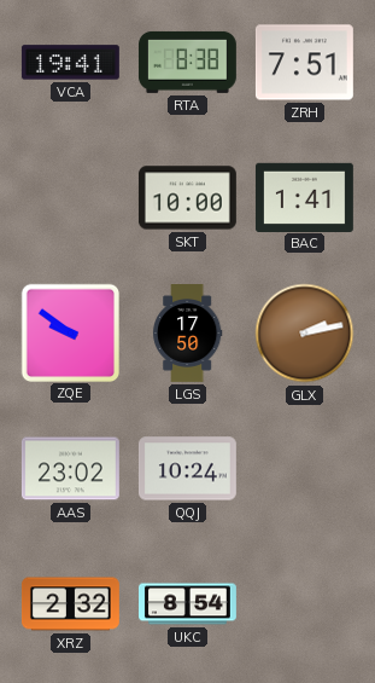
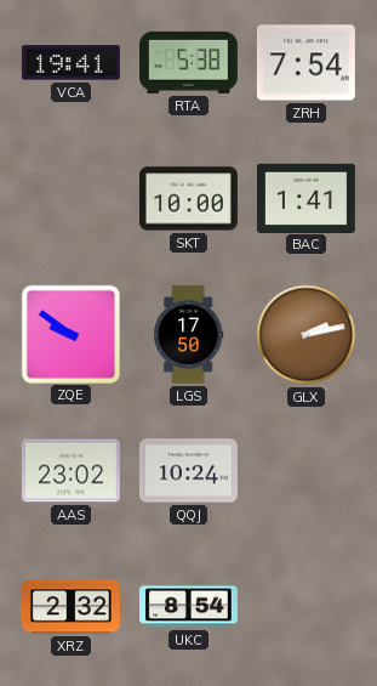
RTA: 8:38 -> 5:38 (188, 62)
ZRH: 7:51 -> 7:54 (305, 63)
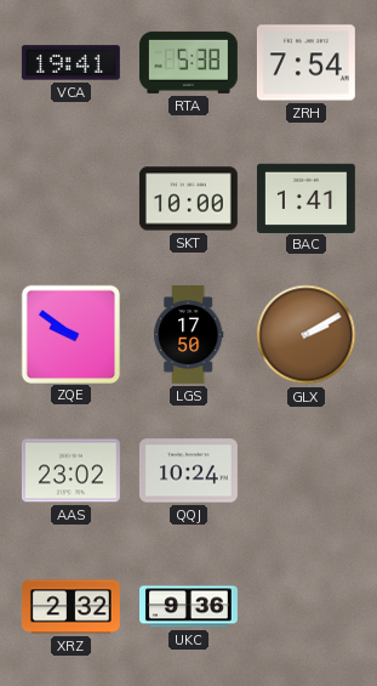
GLX: 2:13 -> 2:10 (307, 335)
UKC: 8:54 -> 9:36 (189, 607)
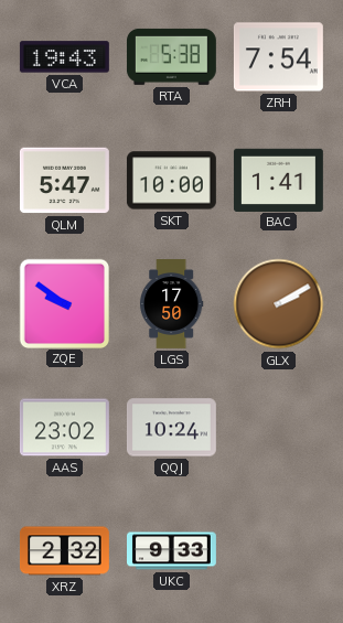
VCA: 19:41 -> 19:43 (64, 57)
QLM: none -> 5:47 (64, 181)
UKC: 9:36 -> 9:33 (172, 551)
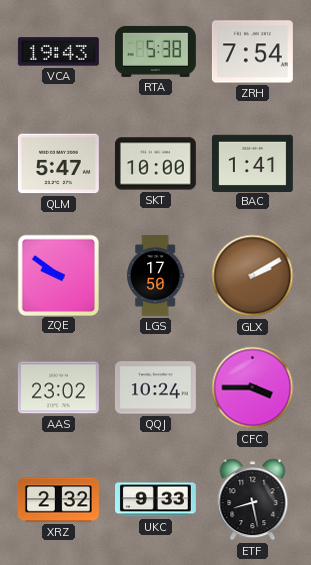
CFC: none -> 3:45 (253, 388)
ETF: none -> 8:28 (253, 500)
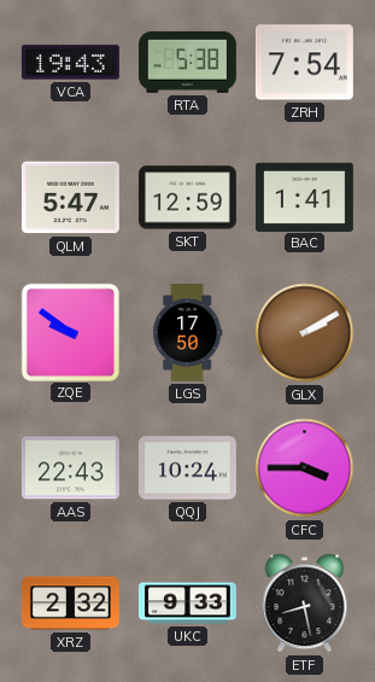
SKT: 10:00 -> 12:59 (187, 198)
AAS: 23:02 -> 22:43 (70, 468)
